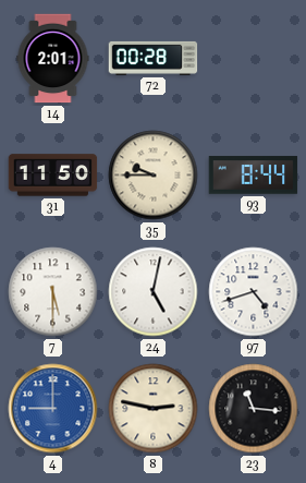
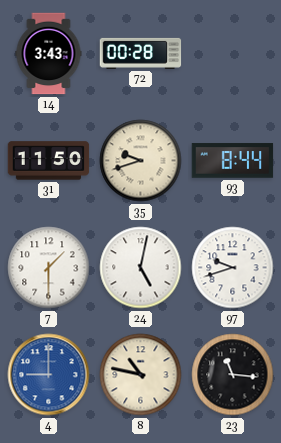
14: 2:01 -> 3:43 (49, 54)
35: 9:45 -> 9:42 (141, 161)
7: 5:30 -> 1:30 (49, 268)
97: 4:42 -> 9:42 (233, 268)
8: 2:47 -> 10:47 (141, 375)
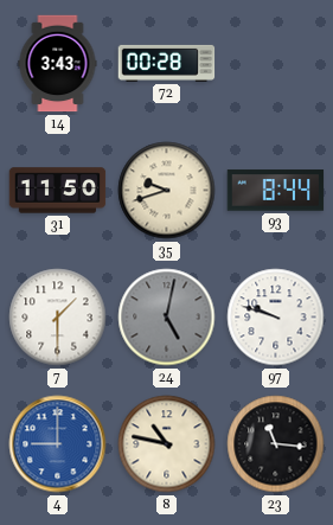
24 dial: white -> grey (167, 318)
97: 9:42 -> 9:48 (276, 318)
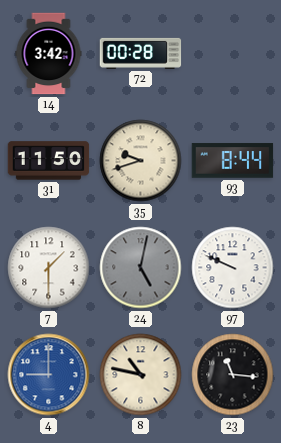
14: 3:43 -> 3:42 (49, 54)
97: 9:48 -> 9:49 (233, 268)
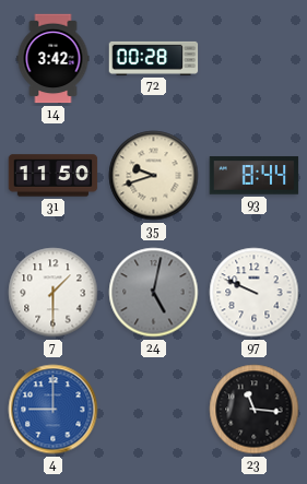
8: 10:47 -> none (141, 375)
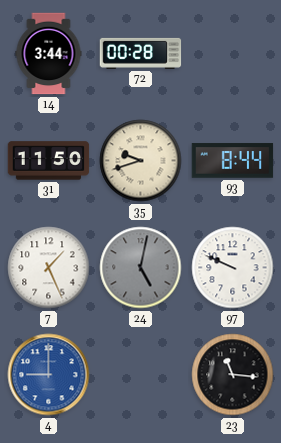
14: 3:42 -> 3:44 (49, 54)
7: 1:30 -> 1:26 (49, 268)
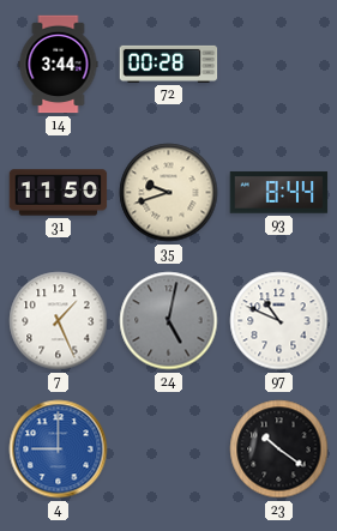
97: 9:49 -> 10:49 (279, 321)
23: 11:16 -> 10:21 (279, 449)
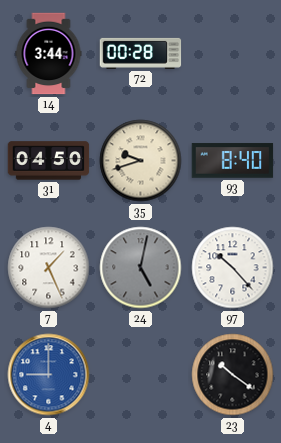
31: 11:50 -> 04:50 (49, 161)
93: 8:44 -> 8:40 (233, 161)
97: 10:49 -> 10:23 (233, 268)
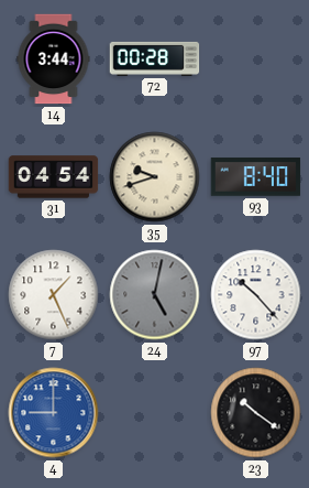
31: 04:50 -> 04:54 (54, 177)
